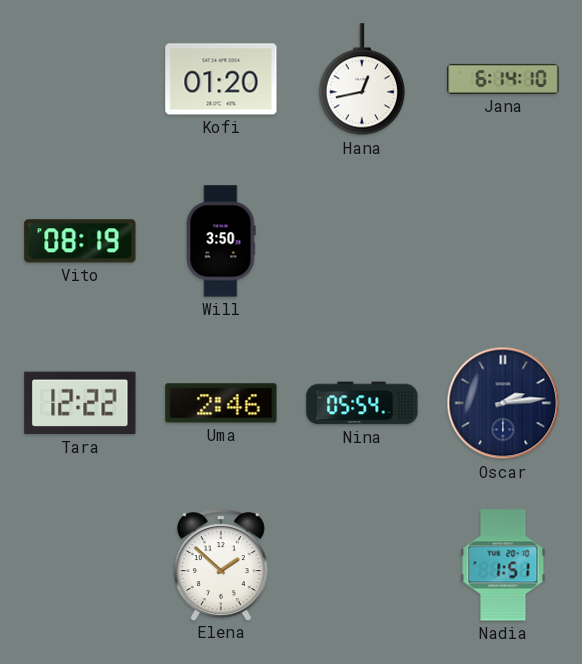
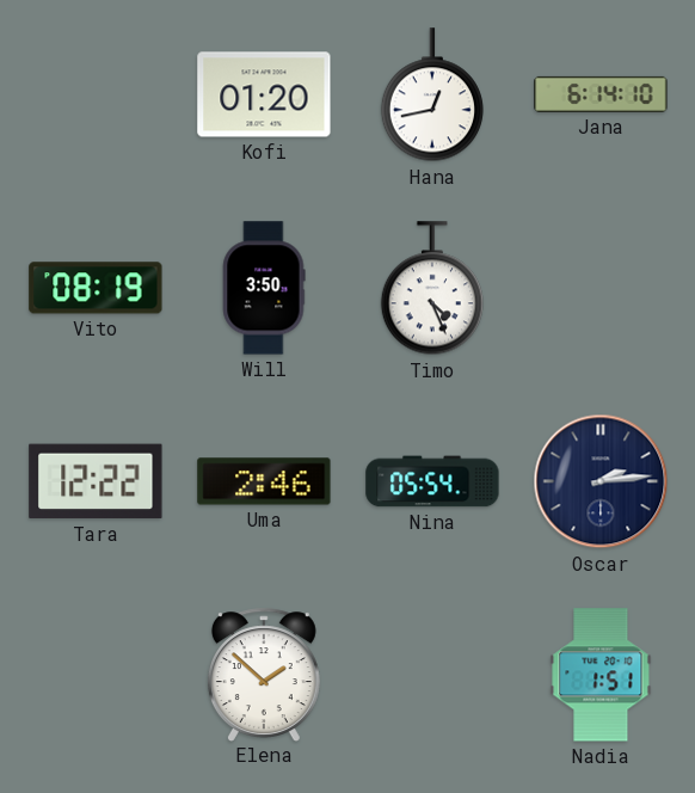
Timo: none -> 4:26 (432, 289)
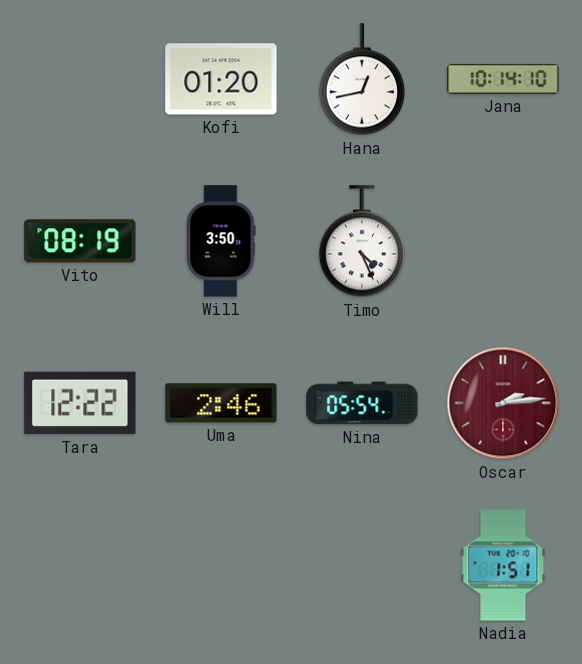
Jana: 6:14 -> 10:14 (503, 79)
Oscar dial: navy -> burgundy (503, 403)
Elena: 1:52 -> none (264, 675)
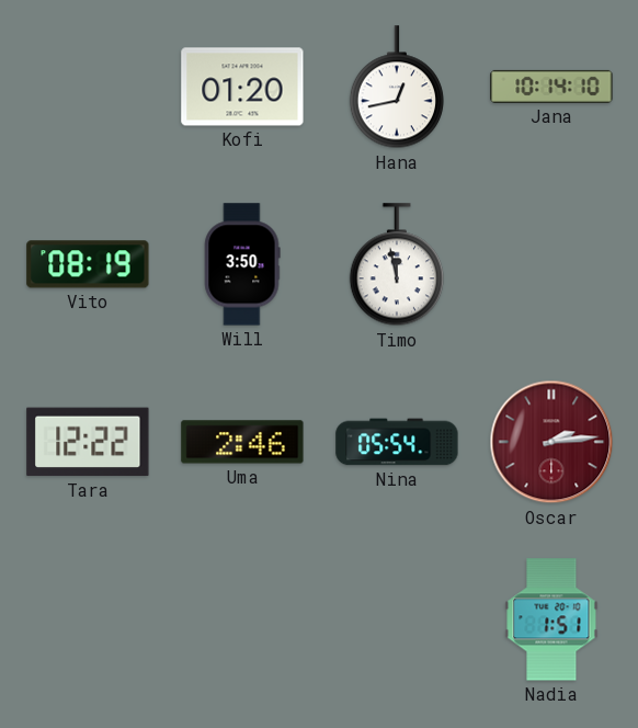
Timo: 4:26 -> 11:58 (397, 265)
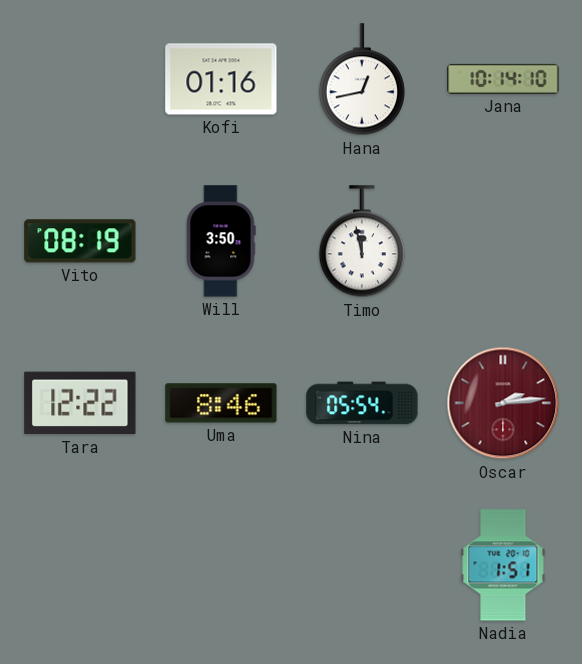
Kofi: 01:20 -> 01:16 (221, 79)
Uma: 2:46 -> 8:46 (221, 403)
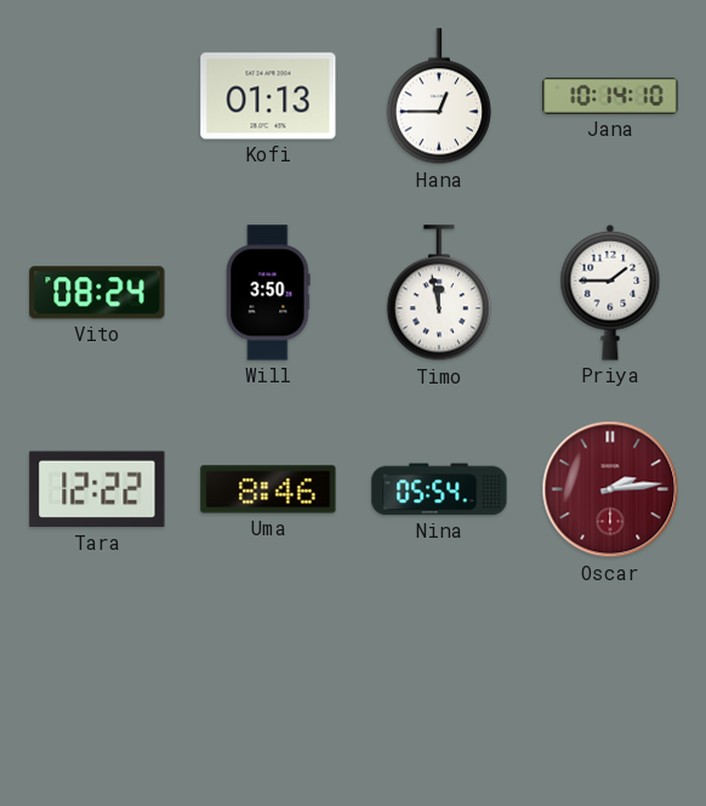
Kofi: 01:16 -> 01:13 (268, 96)
Hana: 12:43 -> 12:45 (439, 97)
Vito: 08:19 -> 08:24 (97, 293)
Priya: none -> 1:45 (610, 293)
Nadia: 1:51 -> none (503, 565)
